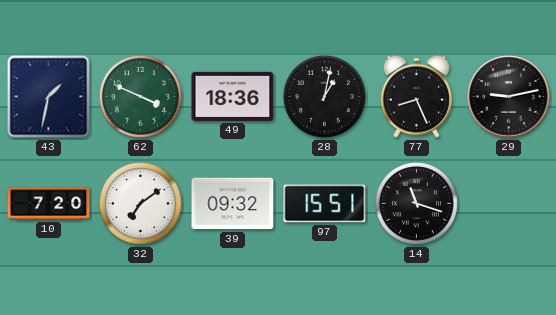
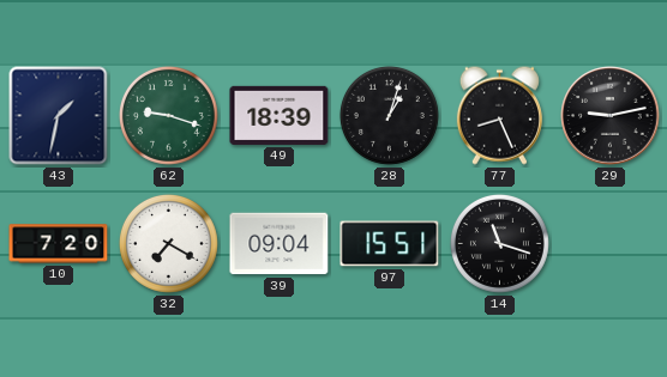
62: 3:49 -> 9:18 (168, 115)
49: 18:36 -> 18:39 (280, 115)
28: 1:02 -> 1:03 (389, 115)
32: 7:09 -> 7:20 (168, 243)
39: 09:32 -> 09:04 (280, 244)
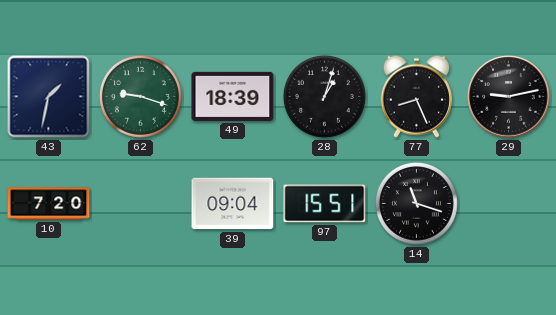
32: 7:20 -> none (168, 243)
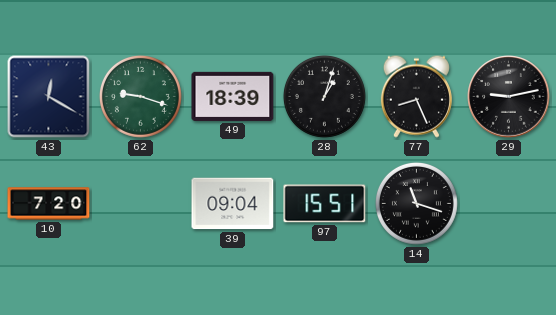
43: 1:32 -> 12:20 (49, 97)
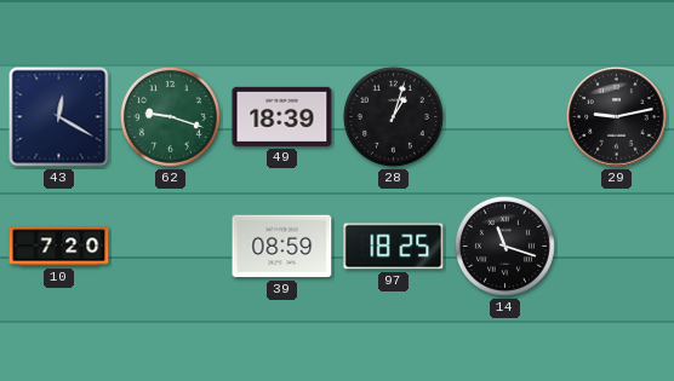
77: 8:26 -> none (416, 96)
39: 09:04 -> 08:59 (282, 247)
97: 15:51 -> 18:25 (394, 247)
